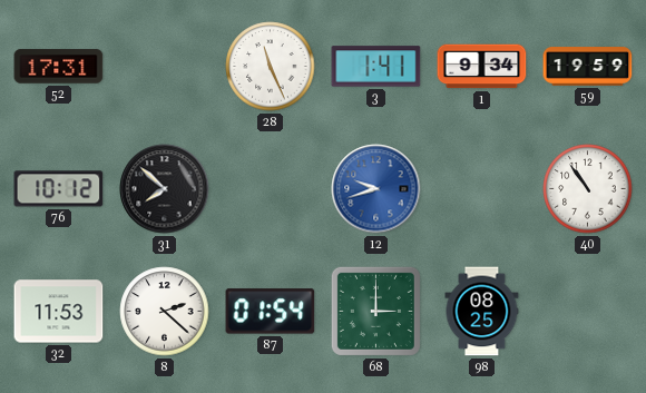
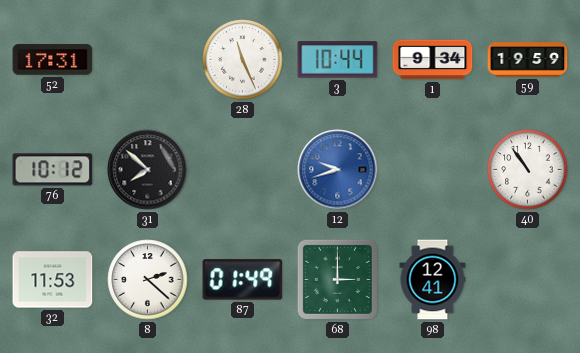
3: 1:41 -> 10:44 (338, 60)
87: 01:54 -> 01:49 (243, 280)
98: 08:25 -> 12:41 (433, 280)
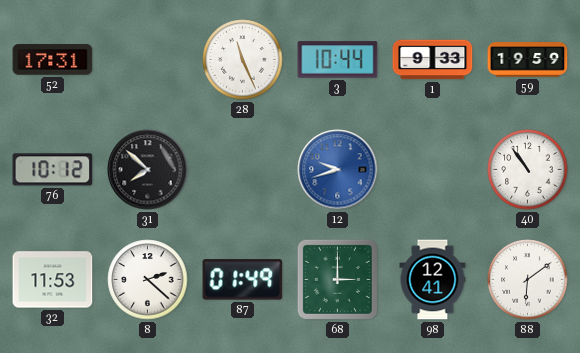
1: 9:34 -> 9:33 (433, 60)
88: none -> 6:09 (528, 280)
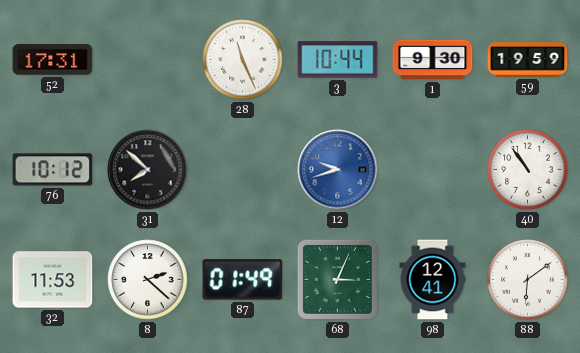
1: 9:33 -> 9:30 (433, 60)
68: 3:00 -> 3:04 (337, 279)
